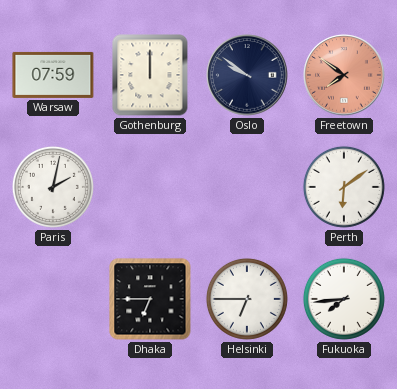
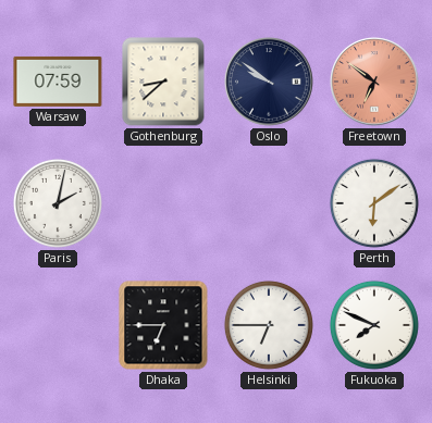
Gothenburg: 12:00 -> 8:38 (163, 82)
Freetown: 7:51 -> 6:51 (375, 83)
Fukuoka: 7:44 -> 7:49 (374, 325)
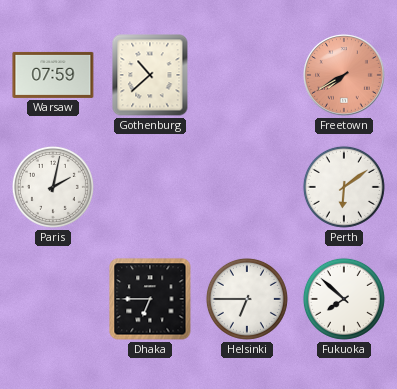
Gothenburg: 8:38 -> 10:38 (150, 75)
Oslo: 9:51 -> none (270, 83)
Freetown: 6:51 -> 7:40 (345, 76)
Fukuoka: 7:49 -> 7:52 (344, 299)
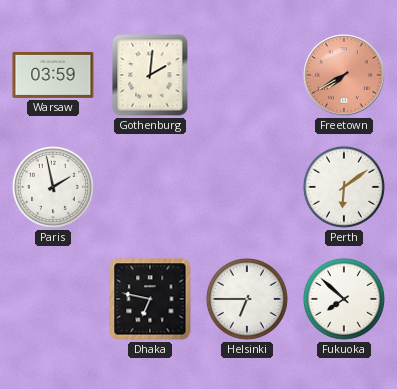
Warsaw: 07:59 -> 03:59 (53, 75)
Gothenburg: 10:38 -> 2:01 (150, 75)
Paris: 2:02 -> 1:58 (53, 187)
Dhaka: 6:45 -> 6:47 (150, 299)
